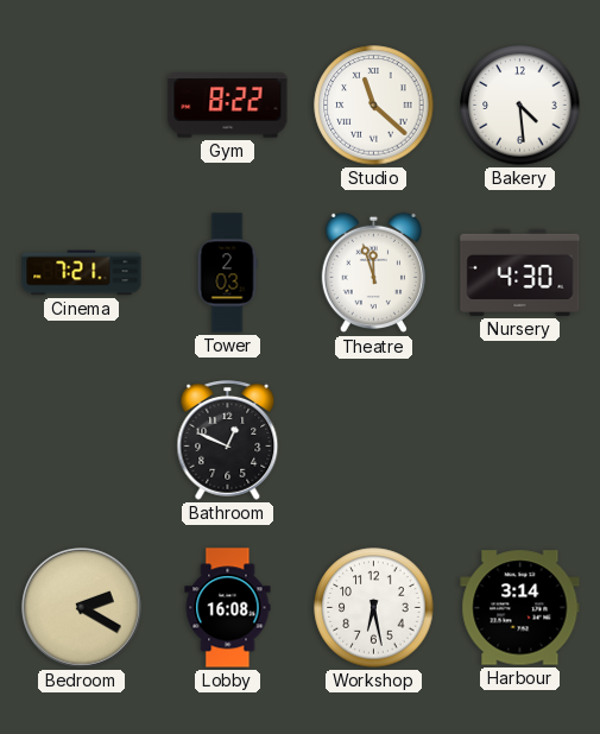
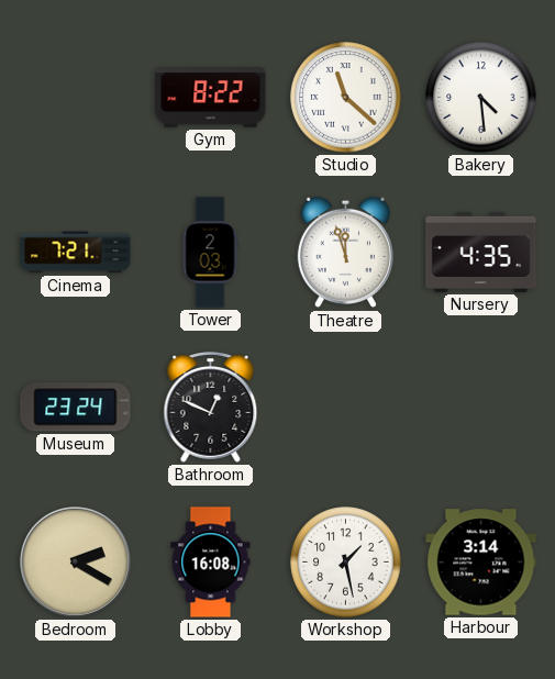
Nursery: 4:30 -> 4:35 (481, 252)
Museum: none -> 23:24 (76, 408)
Workshop: 6:28 -> 1:28 (346, 563)
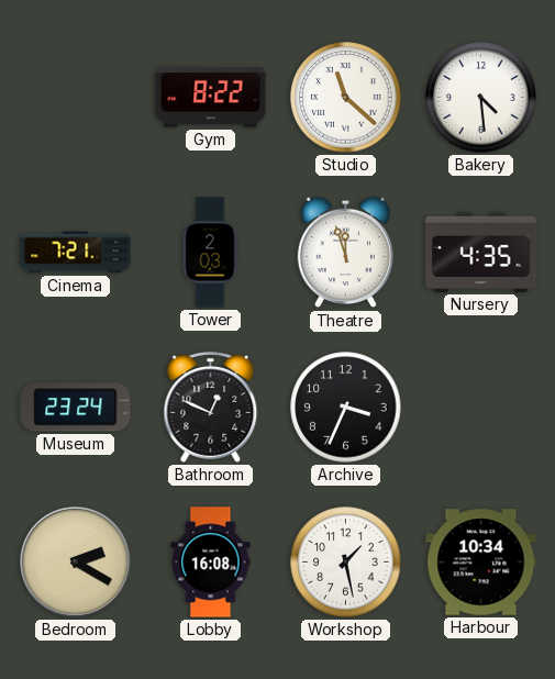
Archive: none -> 3:34 (346, 408)
Harbour: 3:14 -> 10:34 (481, 563)
